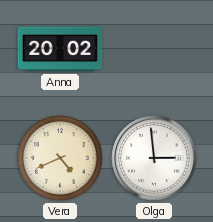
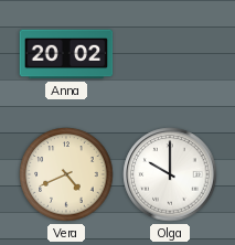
Olga: 2:59 -> 10:00 (170, 174)
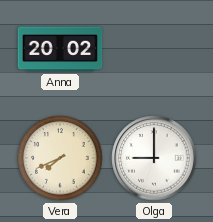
Vera: 4:41 -> 7:41 (60, 158)
Olga: 10:00 -> 9:00 (154, 158)
